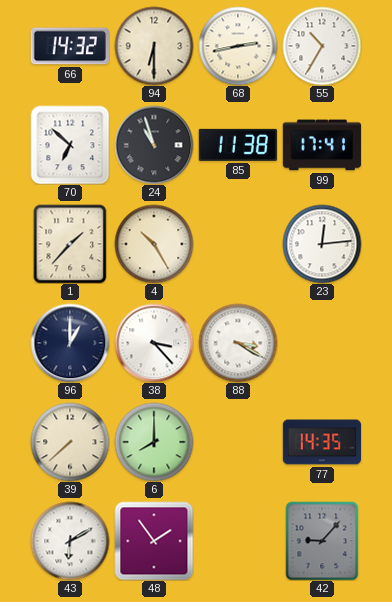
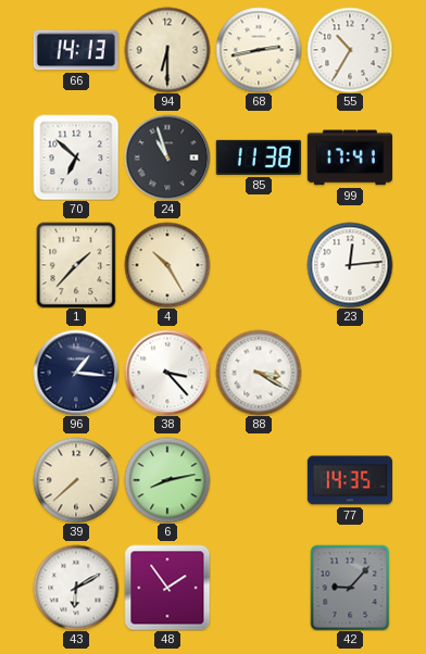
66: 14:32 -> 14:13 (76, 50)
96: 1:00 -> 1:16 (76, 373)
6: 8:00 -> 8:13 (167, 480)
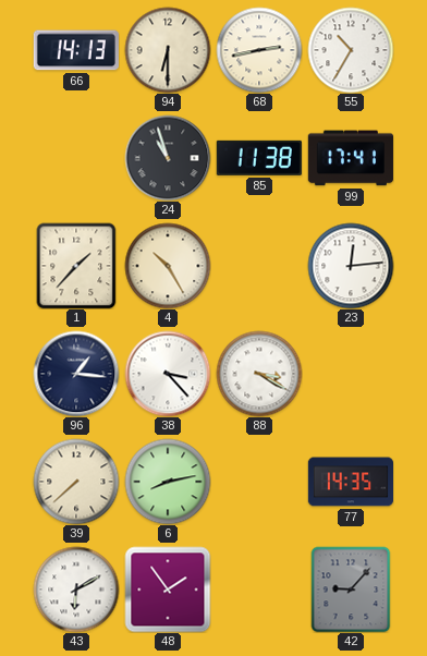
70: 6:52 -> none (76, 158)
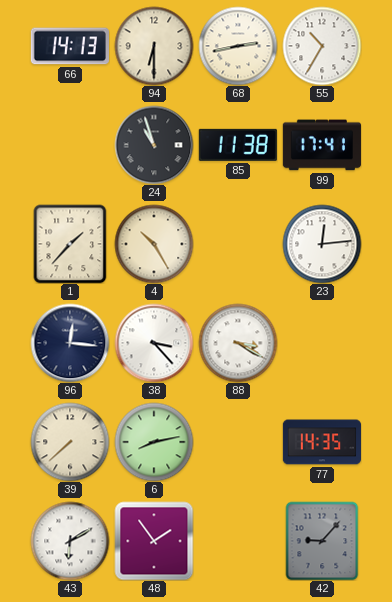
96: 1:16 -> 12:16 (70, 343)
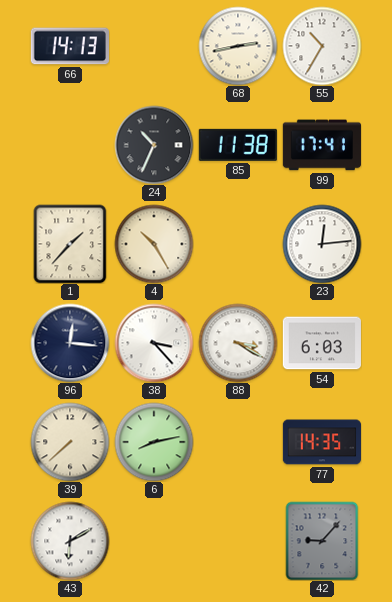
94: 6:30 -> none (154, 46)
24: 10:57 -> 10:34 (154, 145)
54: none -> 6:03 (322, 343)
48: 1:54 -> none (154, 541)
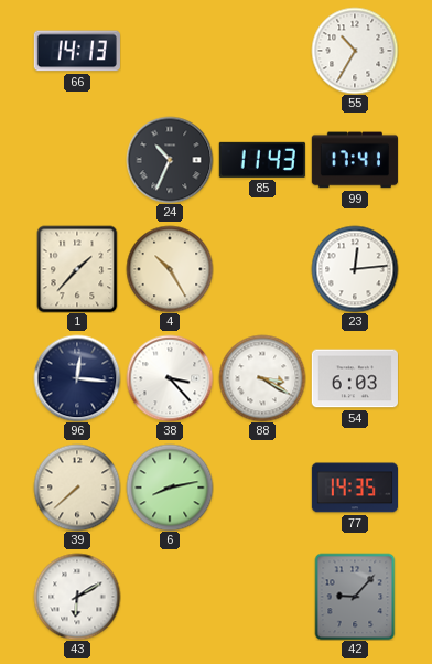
68: 2:43 -> none (238, 46)
85: 11:38 -> 11:43 (262, 160)
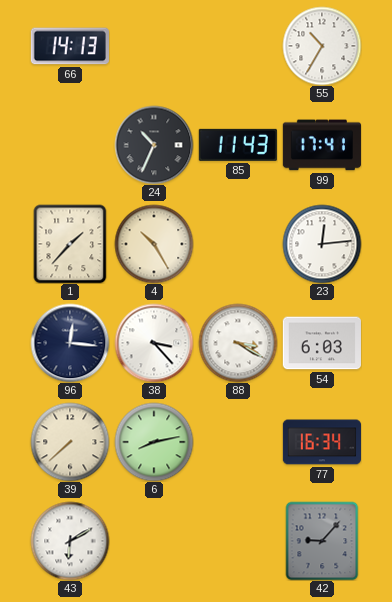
77: 14:35 -> 16:34 (321, 442)
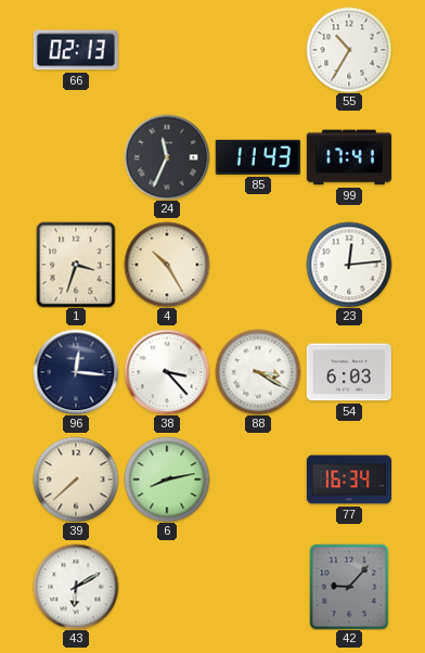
66: 14:13 -> 02:13 (76, 50)
24: 10:34 -> 11:34 (167, 157)
1: 1:37 -> 3:33 (76, 265)
